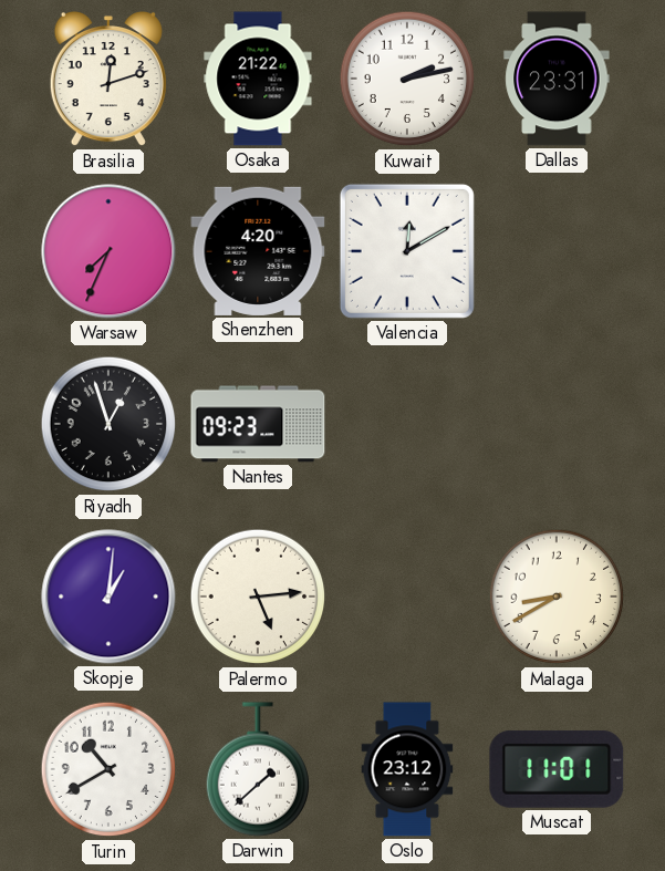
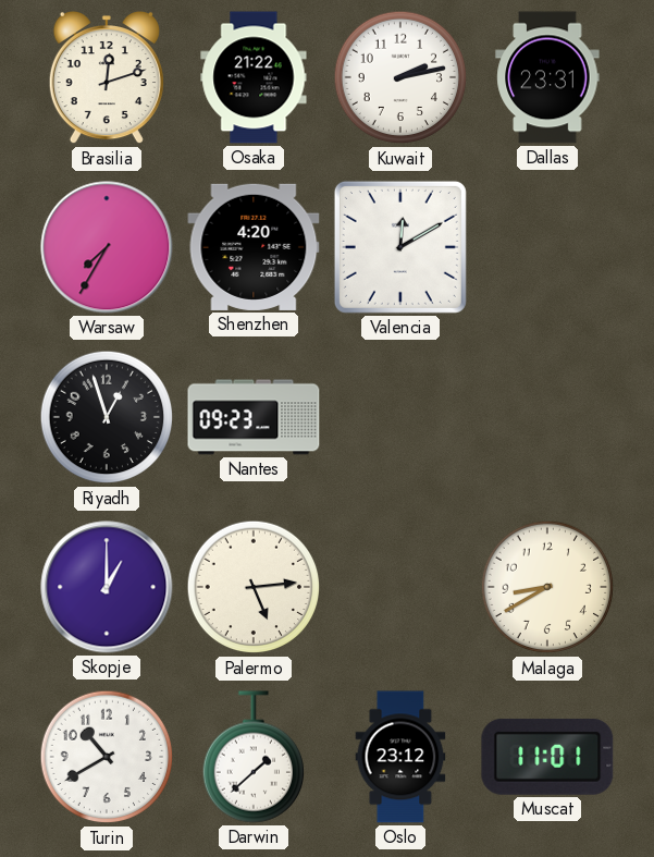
Warsaw: 7:34 -> 7:35 (107, 247)
Skopje: 1:01 -> 1:00 (107, 587)
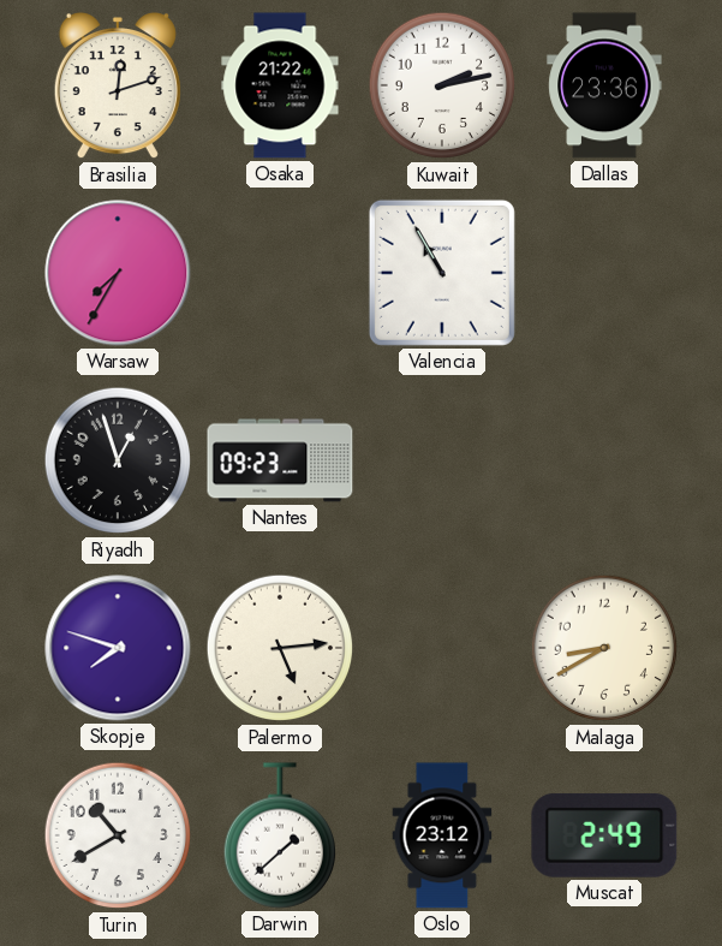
Dallas: 23:31 -> 23:36 (604, 85)
Shenzhen: 4:20 -> none (254, 247)
Valencia: 12:10 -> 10:55 (442, 273)
Skopje: 1:00 -> 7:48 (118, 648)
Muscat: 11:01 -> 2:49 (604, 835)
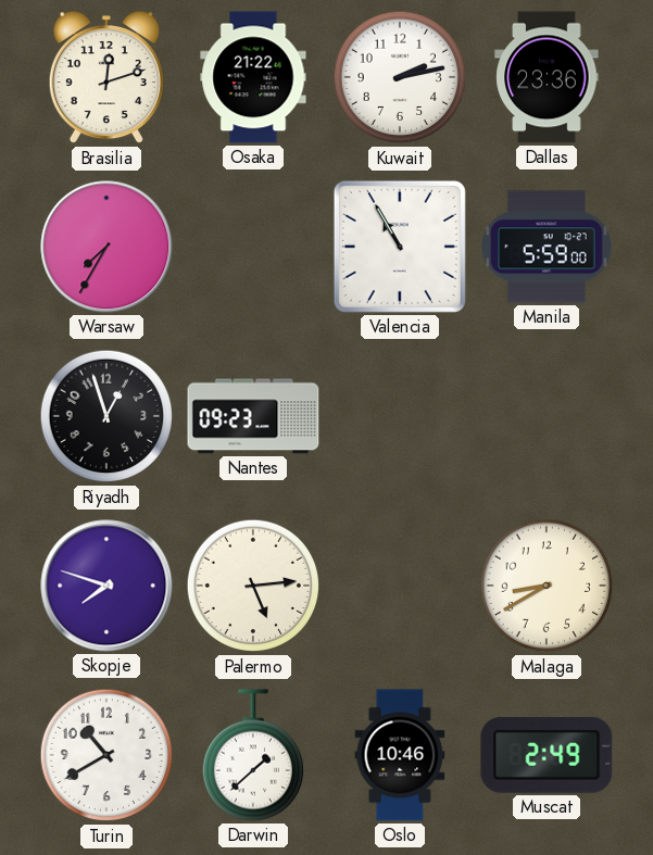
Manila: none -> 5:59 (548, 247)
Oslo: 23:12 -> 10:46 (400, 755)
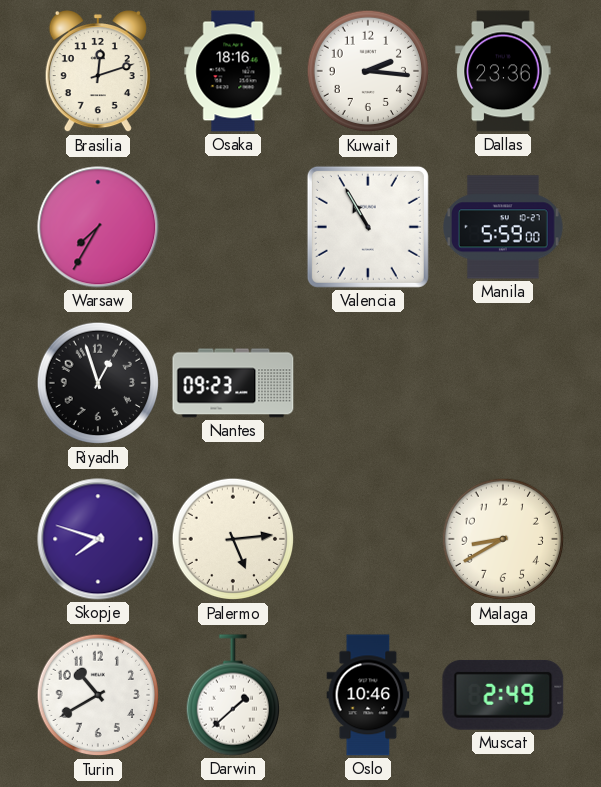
Osaka: 21:22 -> 18:16 (233, 71)
Kuwait: 2:13 -> 2:16 (368, 71)
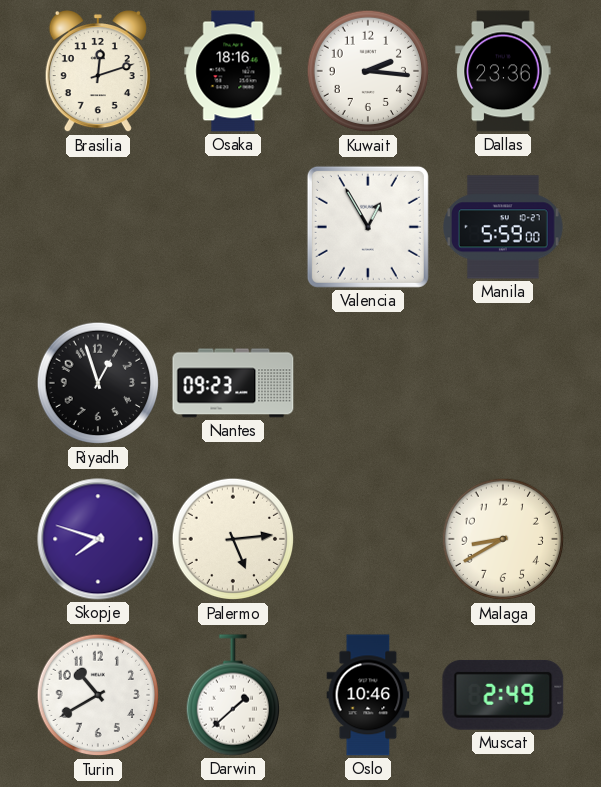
Warsaw: 7:35 -> none (98, 227)
Valencia: 10:55 -> 12:55 (368, 227)
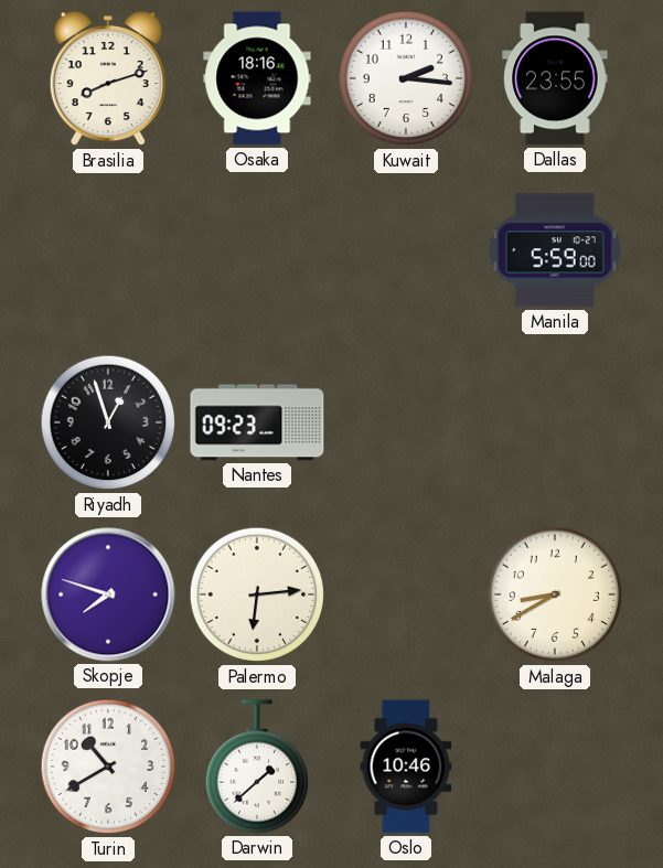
Brasilia: 12:12 -> 8:12 (108, 79)
Dallas: 23:36 -> 23:55 (555, 78)
Valencia: 12:55 -> none (368, 227)
Palermo: 5:14 -> 6:14 (257, 594)
Muscat: 2:49 -> none (503, 695)
